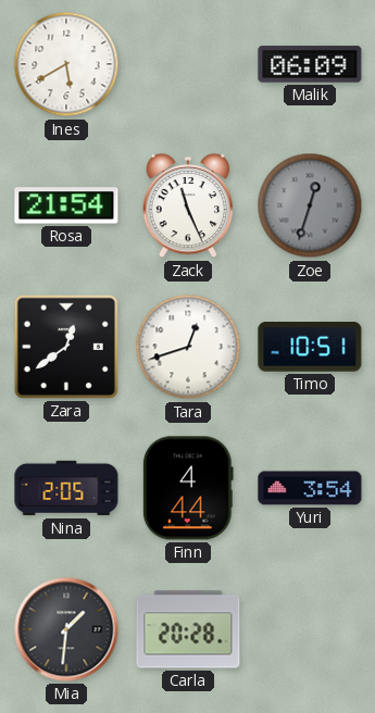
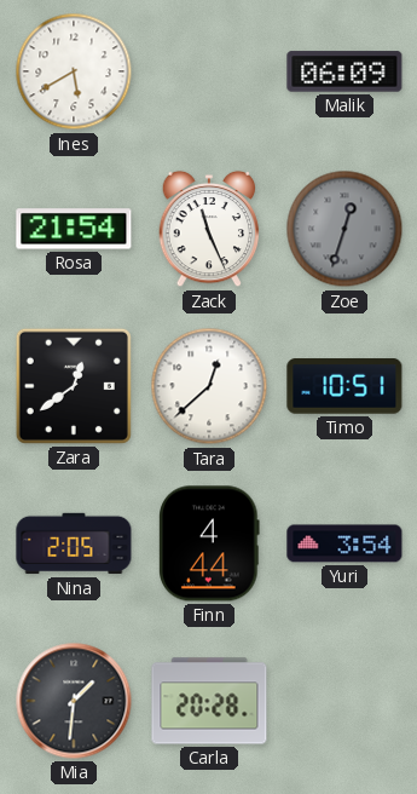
Tara: 12:42 -> 12:38 (209, 386)
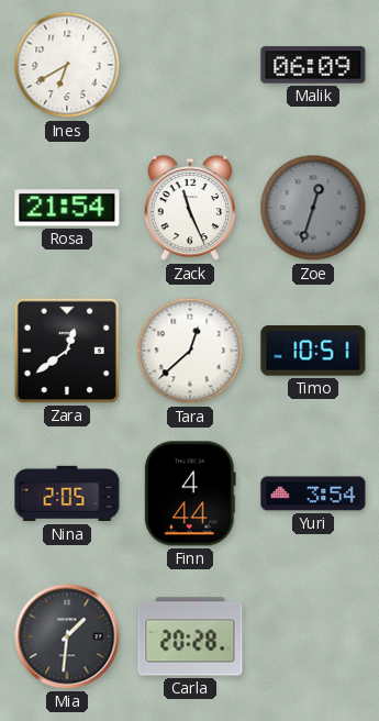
Ines: 5:40 -> 6:40 (67, 65)
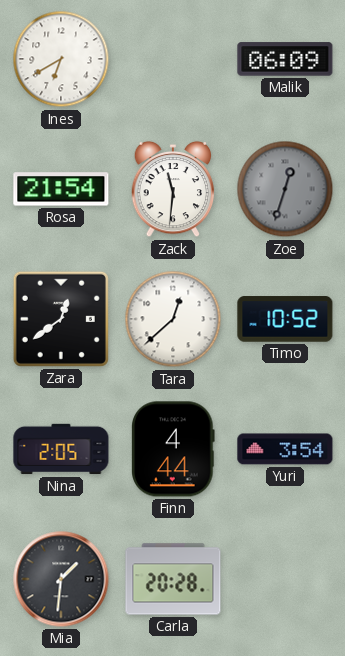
Zack: 11:26 -> 11:31 (173, 189)
Timo: 10:51 -> 10:52 (285, 319)
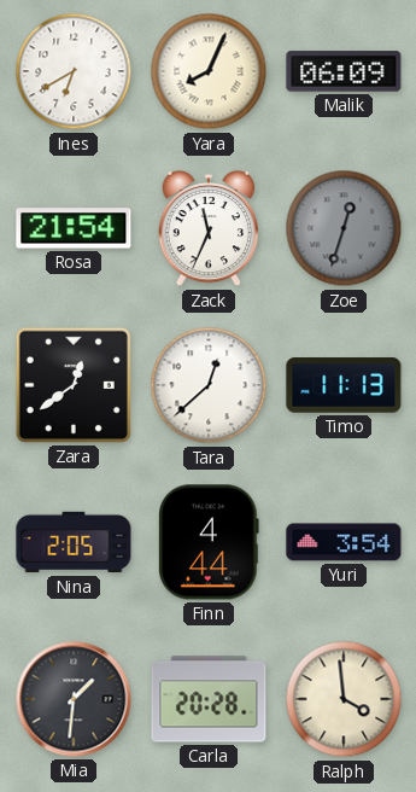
Yara: none -> 8:04 (209, 71)
Zack: 11:31 -> 11:34 (209, 228)
Timo: 10:52 -> 11:13 (344, 385)
Ralph: none -> 3:59 (344, 699)
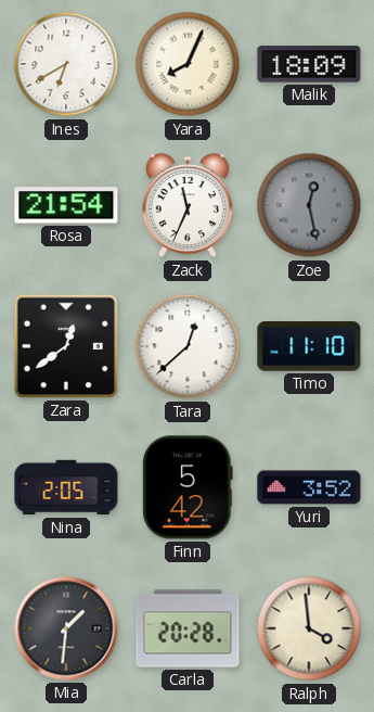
Malik: 06:09 -> 18:09 (309, 64)
Zoe: 12:33 -> 12:28 (309, 205)
Timo: 11:13 -> 11:10 (309, 346)
Finn: 4:44 -> 5:42 (189, 487)
Yuri: 3:54 -> 3:52 (309, 487)
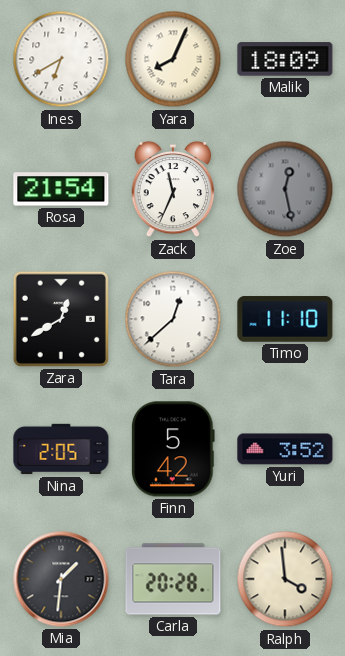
Zara: 12:39 -> 12:40 (61, 319)
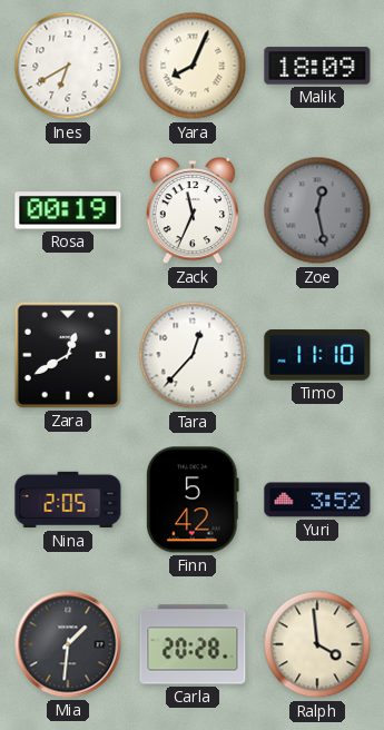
Rosa: 21:54 -> 00:19 (68, 210)
Tara: 12:38 -> 12:37 (193, 355)
